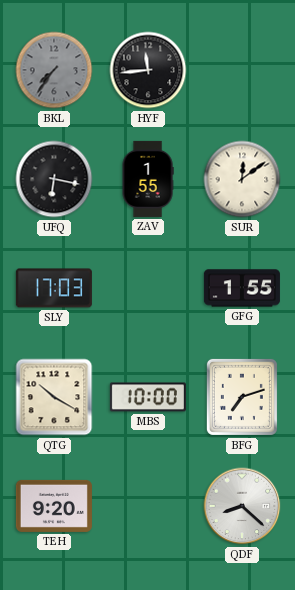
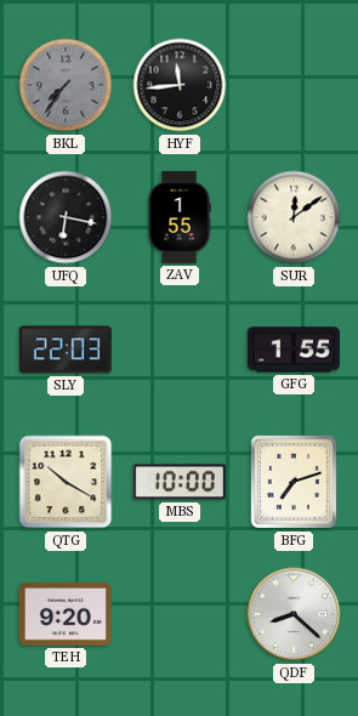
SLY: 17:03 -> 22:03 (66, 350)
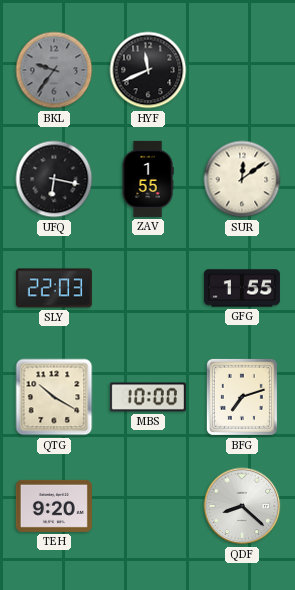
BKL: 7:36 -> 9:36 (54, 70)
HYF: 11:44 -> 11:41 (148, 70)
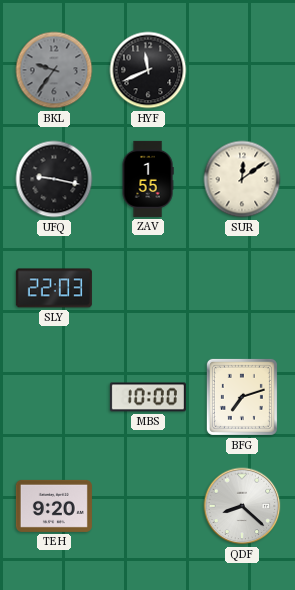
UFQ: 6:17 -> 9:17 (54, 179)
GFG: 1:55 -> none (242, 288)
QTG: 10:20 -> none (54, 397)
